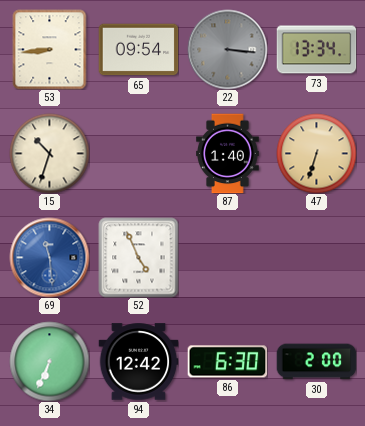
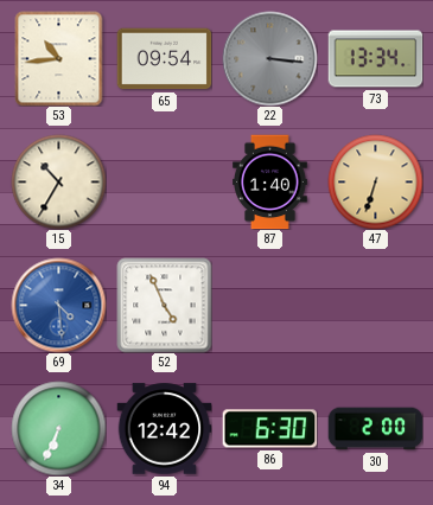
53: 8:44 -> 10:44 (59, 58)
15: 10:33 -> 10:35 (58, 181)
69: 11:29 -> 4:29 (58, 305)
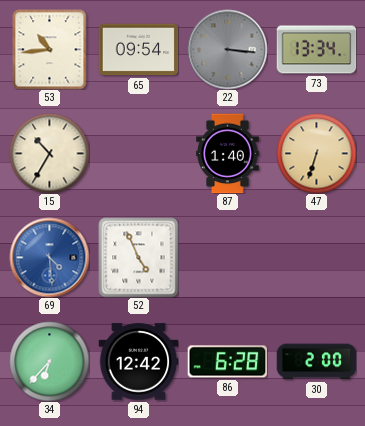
34: 6:34 -> 6:37 (49, 361)
86: 6:30 -> 6:28 (227, 362)
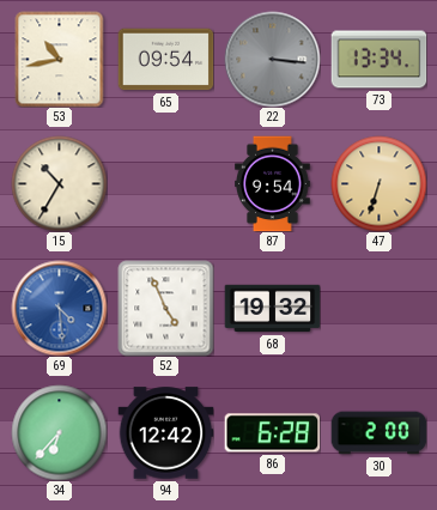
53: 10:44 -> 10:43 (60, 59)
87: 1:40 -> 9:54 (273, 183)
68: none -> 19:32 (272, 309)
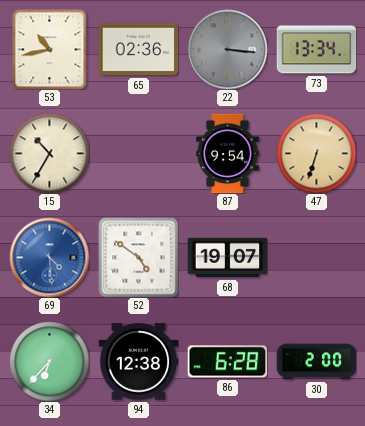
65: 09:54 -> 02:36 (138, 50)
52: 4:56 -> 4:51 (138, 257)
68: 19:32 -> 19:07 (227, 258)
94: 12:42 -> 12:38 (138, 362)
